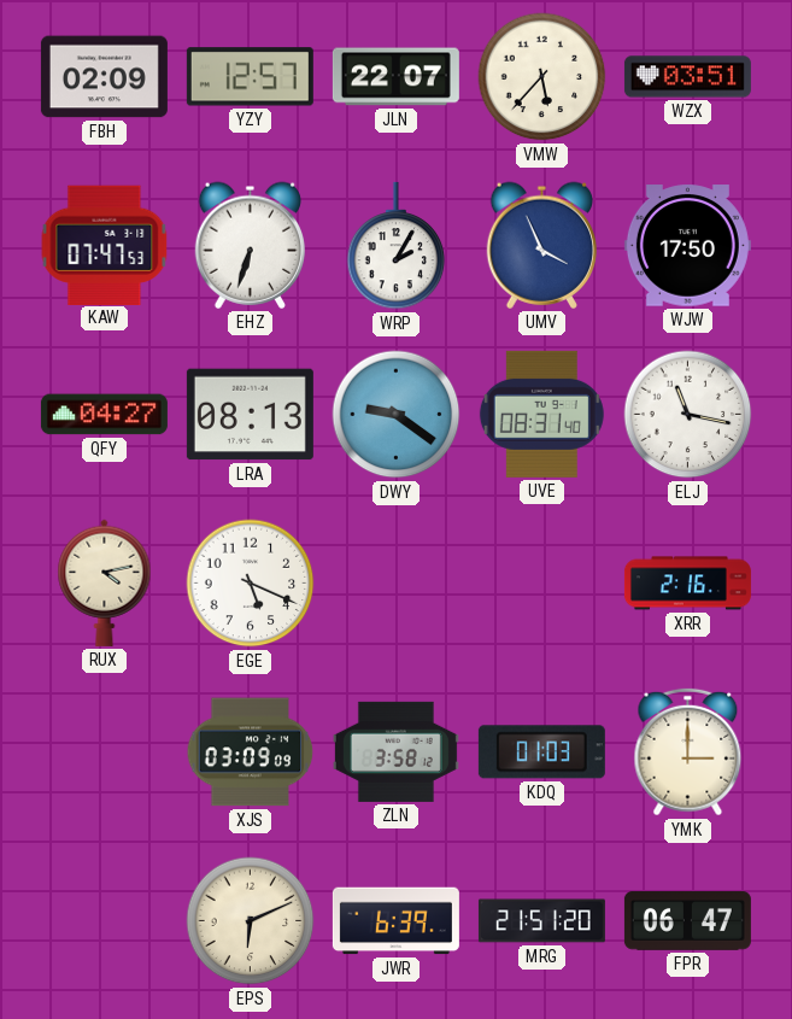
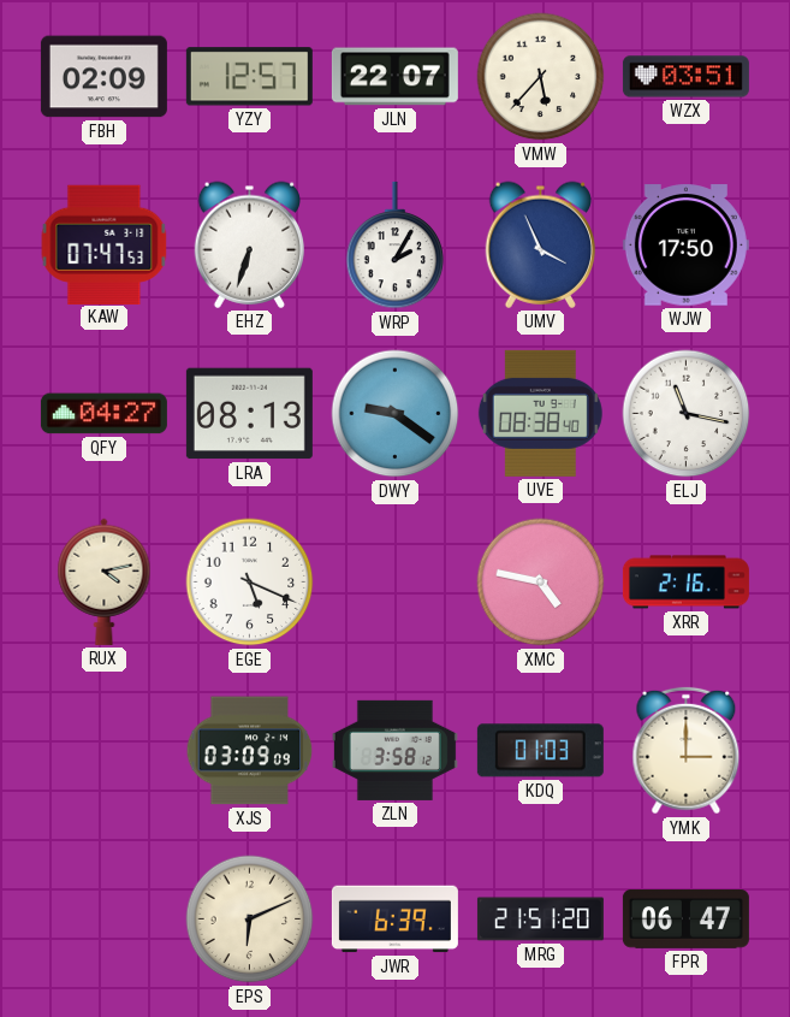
UVE: 08:31 -> 08:38 (540, 413)
XMC: none -> 4:47 (541, 583)
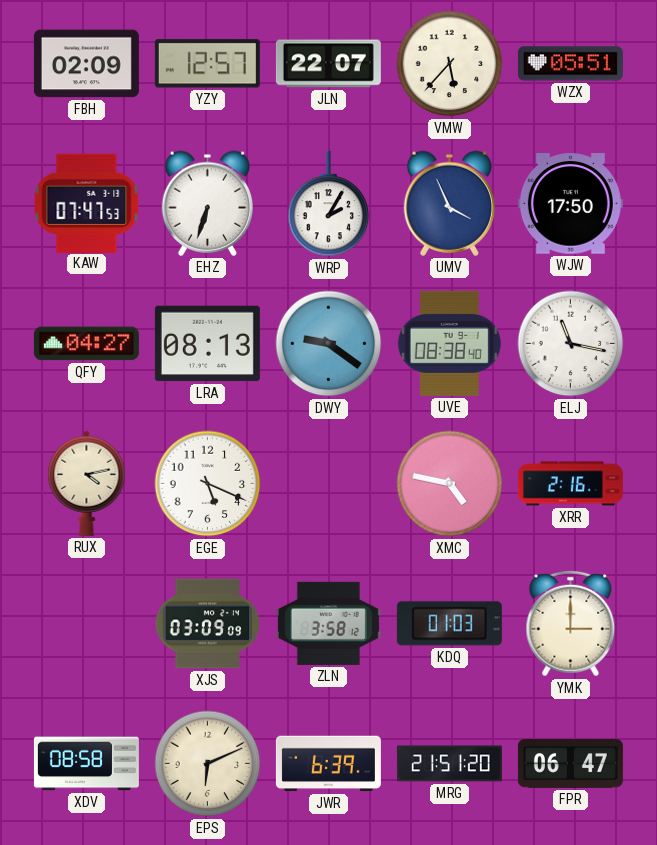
WZX: 03:51 -> 05:51 (570, 64)
XDV: none -> 08:58 (86, 764)
